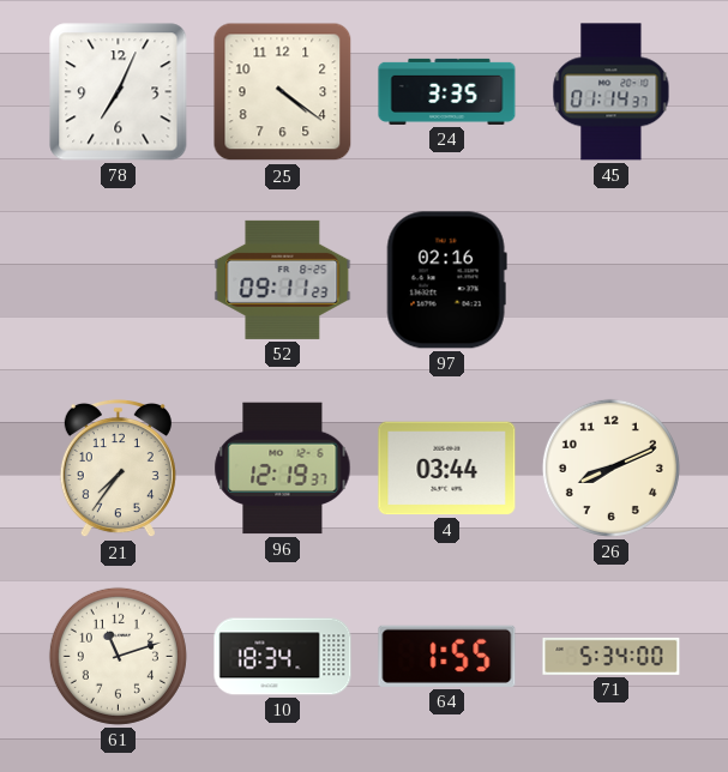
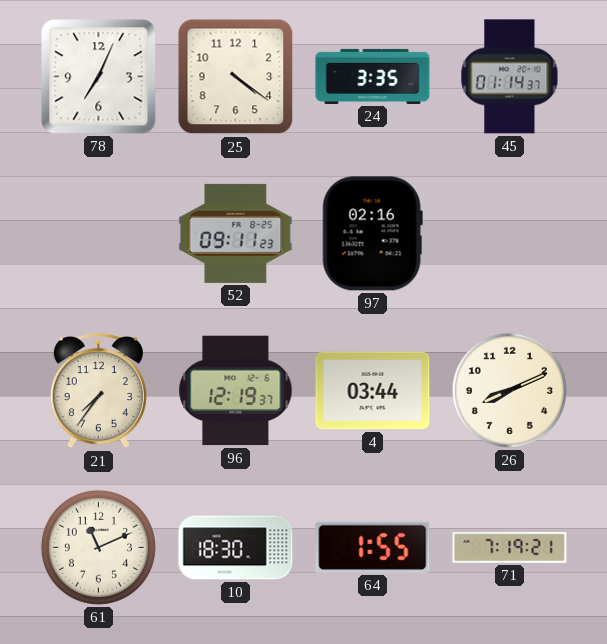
61: 11:12 -> 11:11 (98, 547)
10: 18:34 -> 18:30 (236, 548)
71: 5:34 -> 7:19 (510, 547)
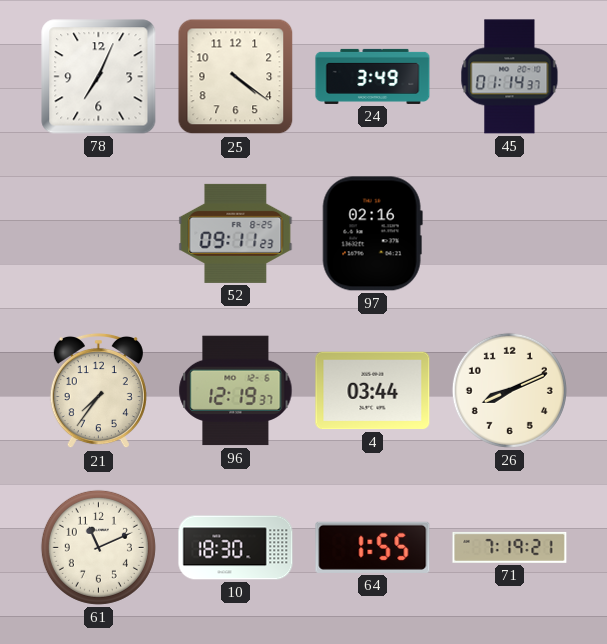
24: 3:35 -> 3:49 (373, 76)
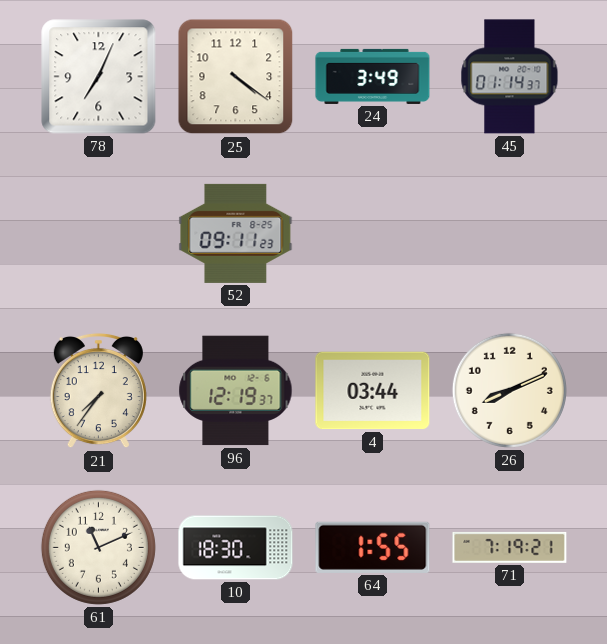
97: 02:16 -> none (372, 234)
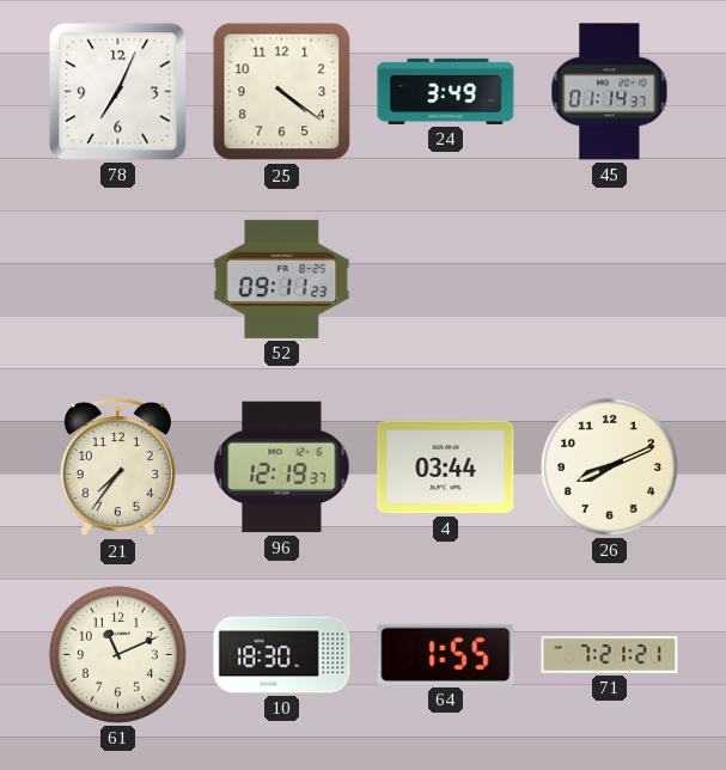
71: 7:19 -> 7:21 (610, 654)
